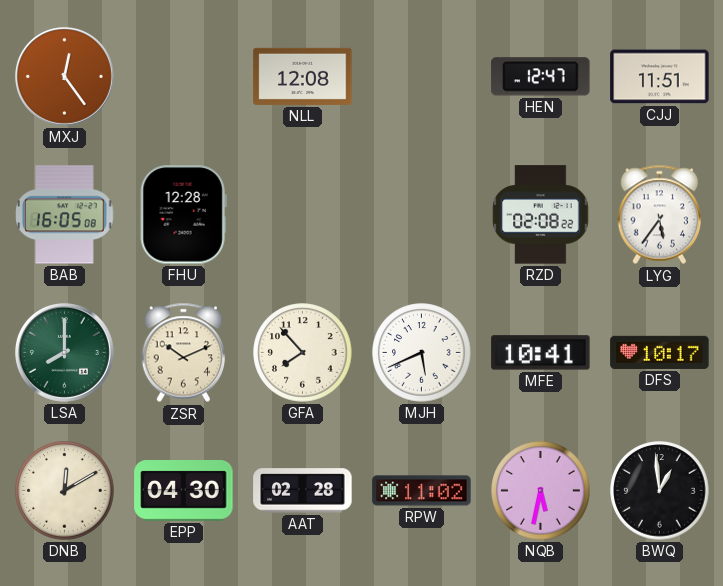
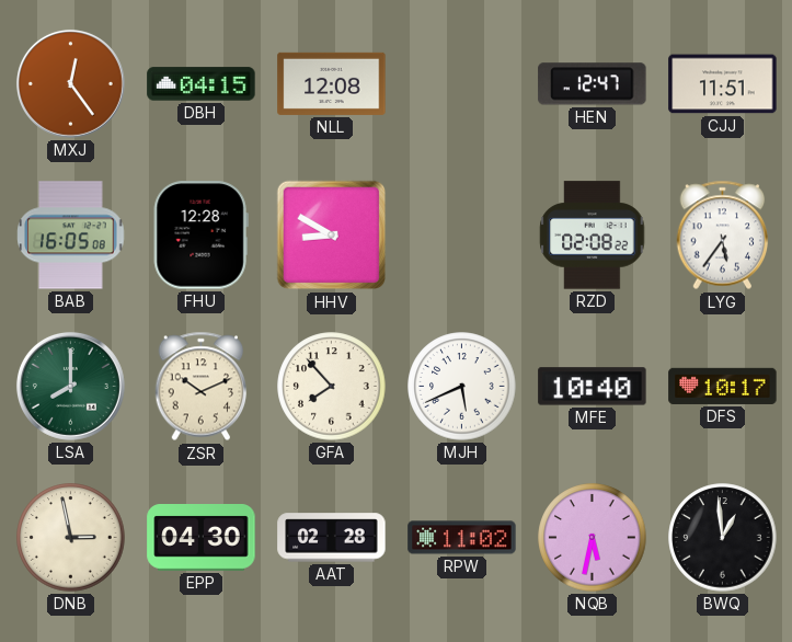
DBH: none -> 04:15 (202, 84)
HHV: none -> 8:50 (332, 236)
MFE: 10:41 -> 10:40 (593, 387)
DNB: 12:10 -> 2:58 (71, 538)
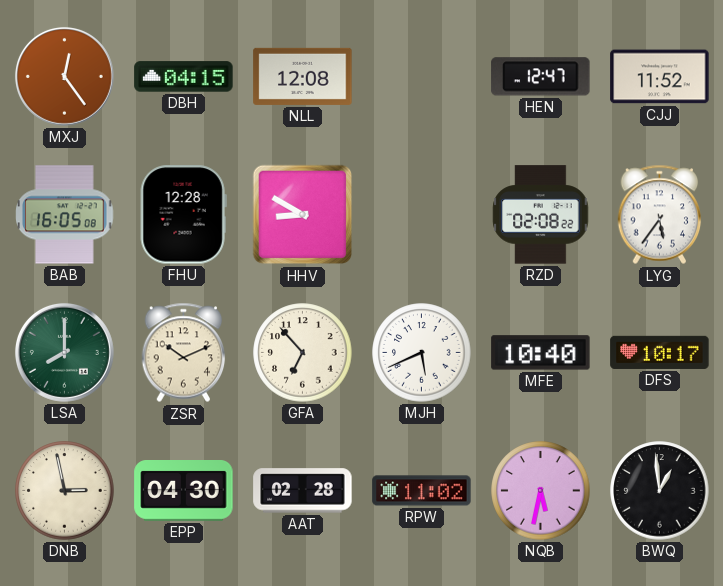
CJJ: 11:51 -> 11:52 (660, 77)
GFA: 7:53 -> 6:53 (303, 353)
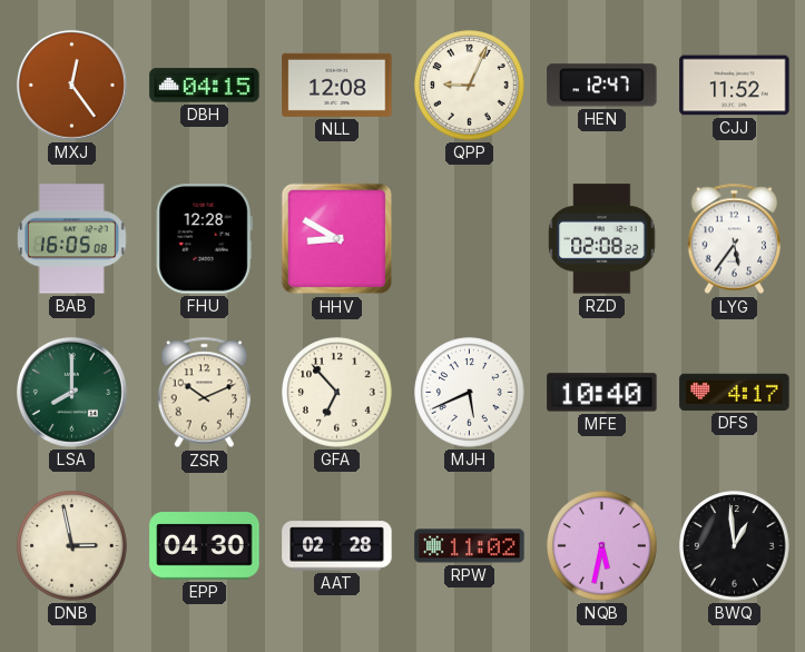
QPP: none -> 9:04 (470, 86)
DFS: 10:17 -> 4:17 (735, 392)
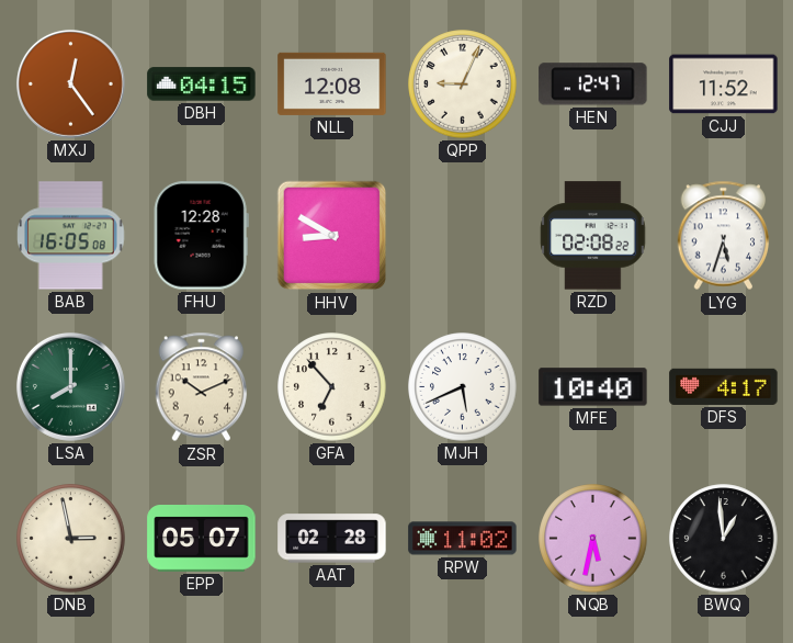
LYG: 5:36 -> 5:33 (724, 236)
EPP: 04:30 -> 05:07 (202, 539)
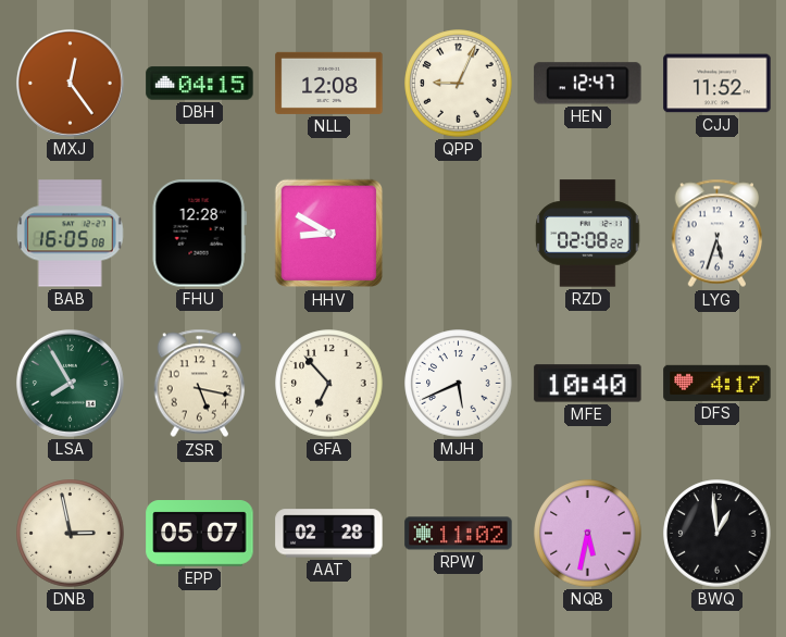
LSA: 8:00 -> 7:55 (70, 383)
ZSR: 10:11 -> 5:17 (200, 384)
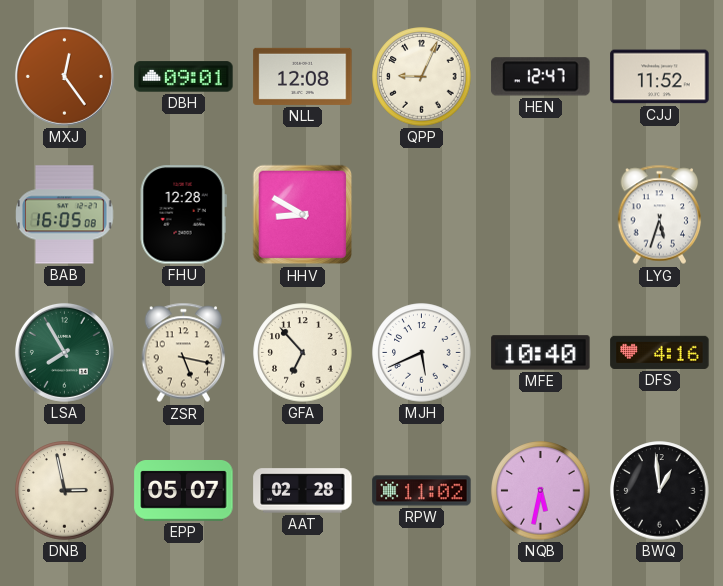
DBH: 04:15 -> 09:01 (184, 77)
RZD: 02:08 -> none (588, 234)
DFS: 4:17 -> 4:16 (660, 352)
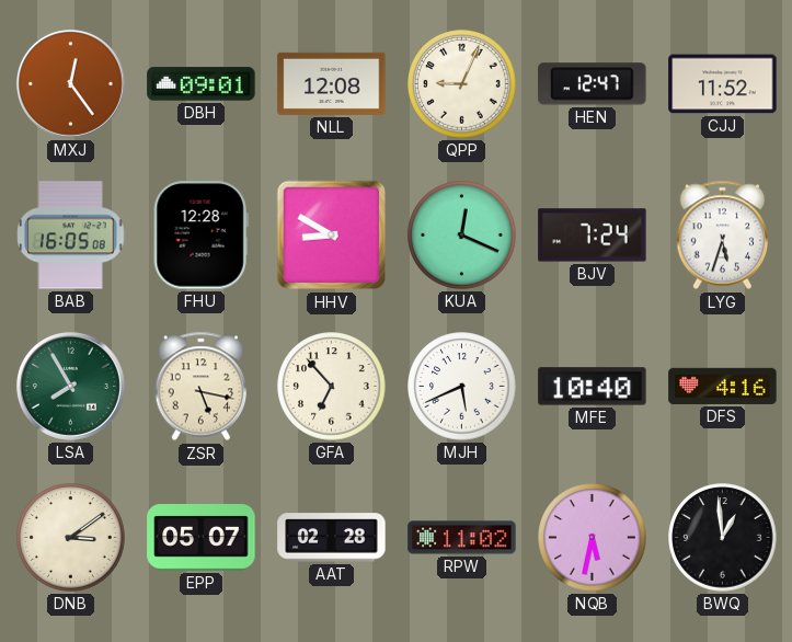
KUA: none -> 12:19 (462, 236)
BJV: none -> 7:24 (593, 236)
DNB: 2:58 -> 3:09 (71, 538)
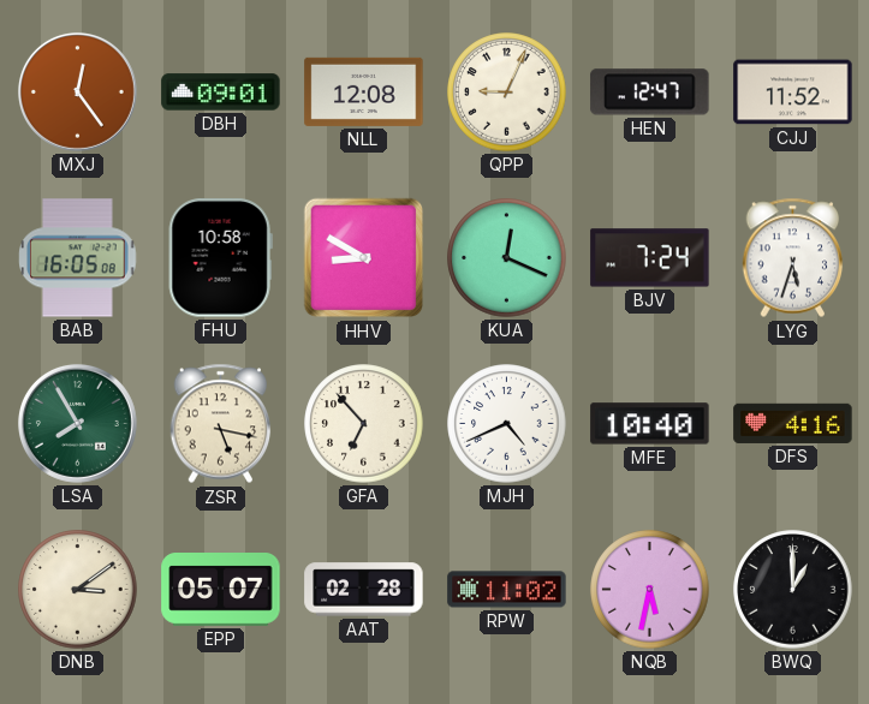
FHU: 12:28 -> 10:58 (220, 258)
MJH: 5:41 -> 4:41 (507, 424)
BWQ: 12:59 -> 1:00 (793, 590)
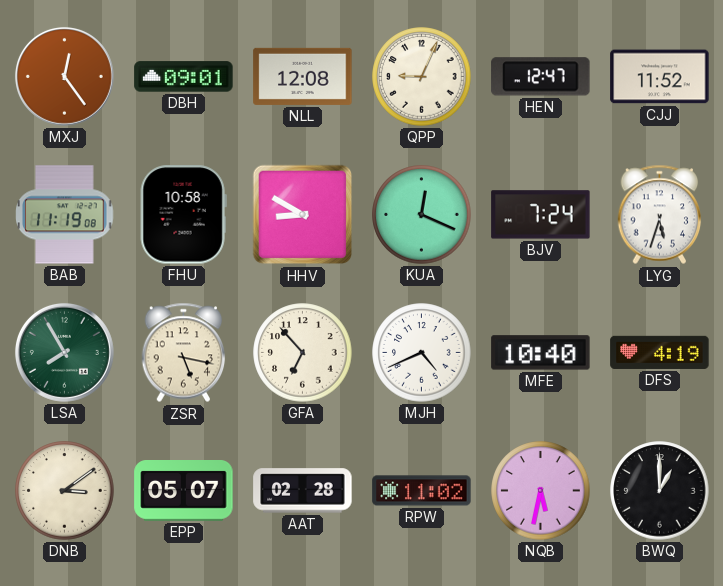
BAB: 16:05 -> 11:19 (65, 215)
DFS: 4:16 -> 4:19 (660, 352)
